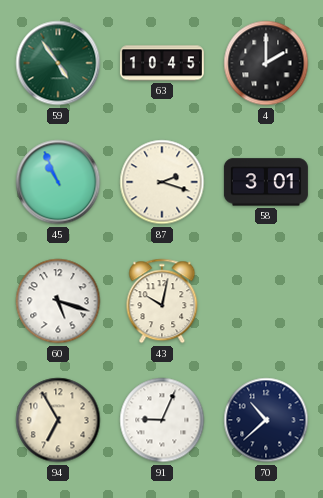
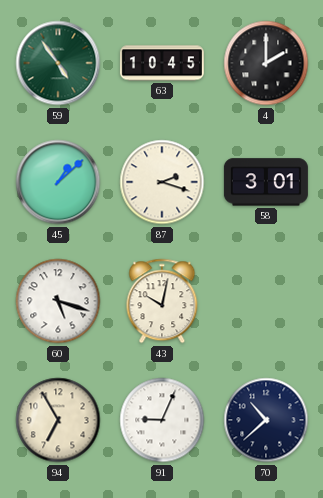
45: 10:56 -> 1:08 (58, 182)
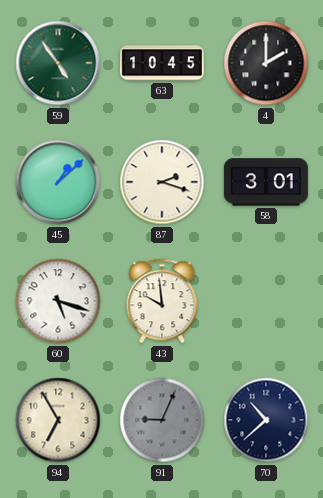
43: 10:02 -> 9:59 (162, 301)
91 dial: white -> grey (162, 420)
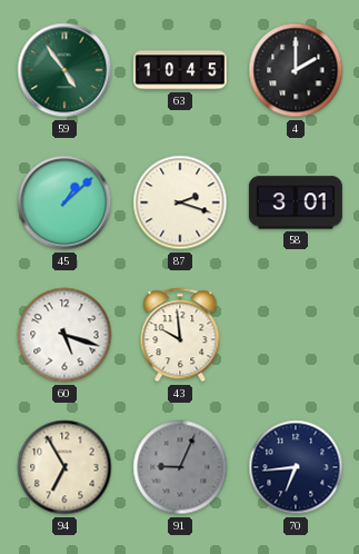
70: 10:38 -> 6:44 (296, 467)
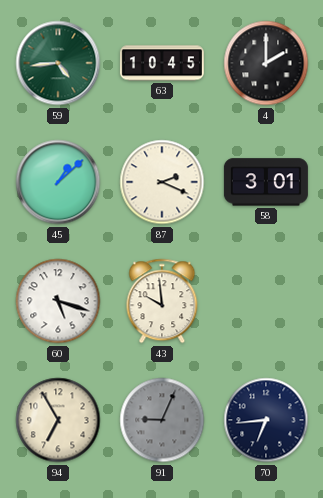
59: 4:54 -> 4:44 (58, 63)
87: 2:18 -> 2:19 (162, 182)
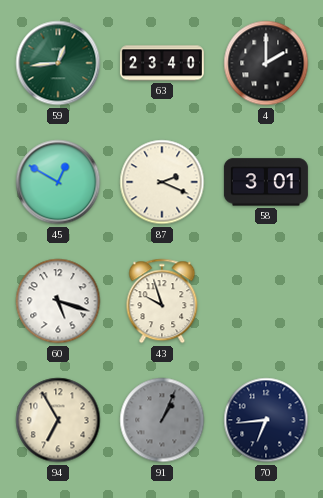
59: 4:44 -> 12:44 (58, 63)
63: 10:45 -> 23:40 (162, 63)
45: 1:08 -> 12:50 (58, 182)
43: 9:59 -> 9:57 (162, 301)
91: 9:04 -> 1:04 (162, 420)
